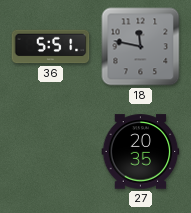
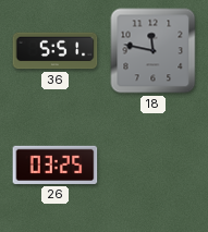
26: none -> 03:25 (56, 164)
27: 20:35 -> none (141, 152)
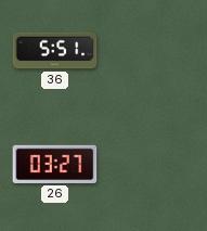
18: 11:47 -> none (154, 51)
26: 03:25 -> 03:27 (55, 164)
